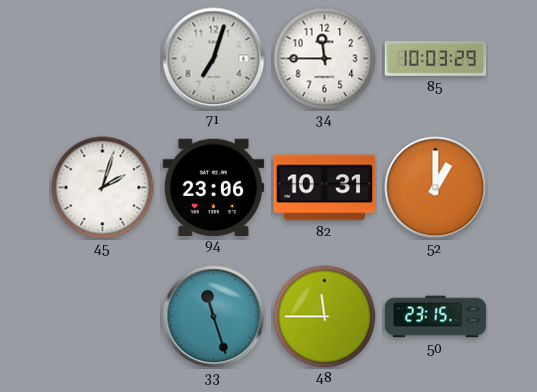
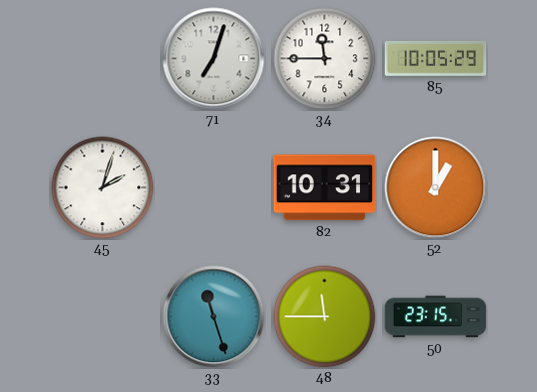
85: 10:03 -> 10:05 (436, 59)
94: 23:06 -> none (214, 187)
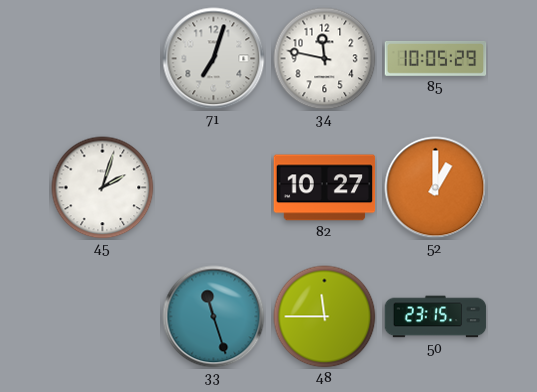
34: 11:45 -> 11:47 (325, 59)
82: 10:31 -> 10:27 (325, 188)
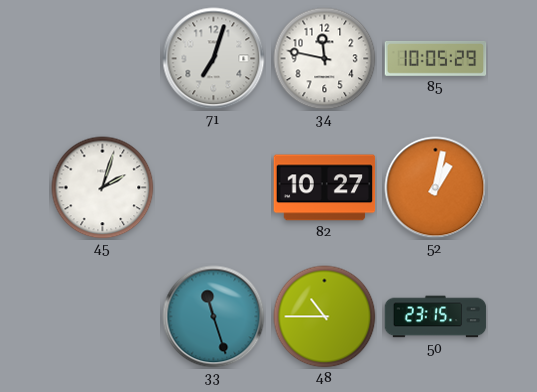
52: 1:00 -> 1:02 (436, 188)
48: 11:45 -> 10:45 (325, 317)
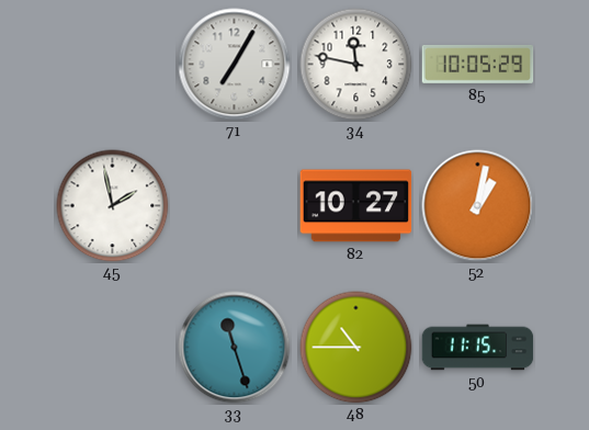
71: 7:03 -> 7:05 (235, 65)
45: 2:03 -> 1:58 (113, 206)
50: 23:15 -> 11:15 (478, 348)
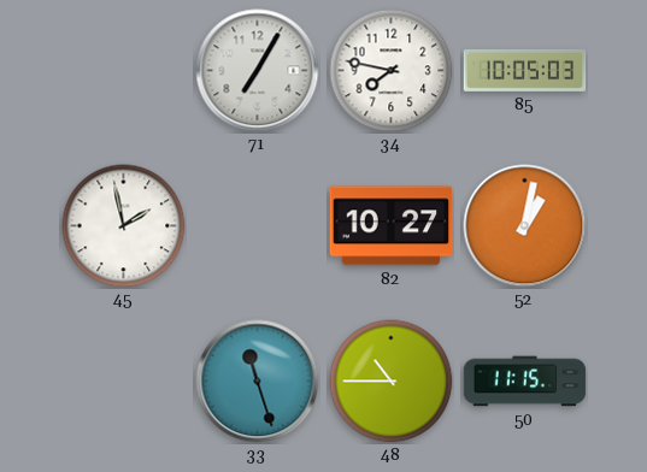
34: 11:47 -> 7:47 (392, 71)
85: 10:05:29 -> 10:05:03 (525, 71)
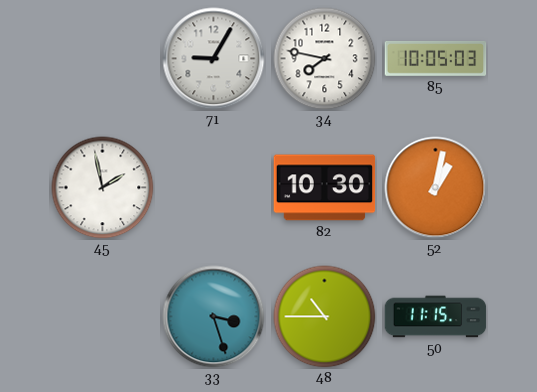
71: 7:05 -> 9:05 (214, 59)
82: 10:27 -> 10:30 (325, 188)
33: 11:27 -> 3:27 (214, 317)
